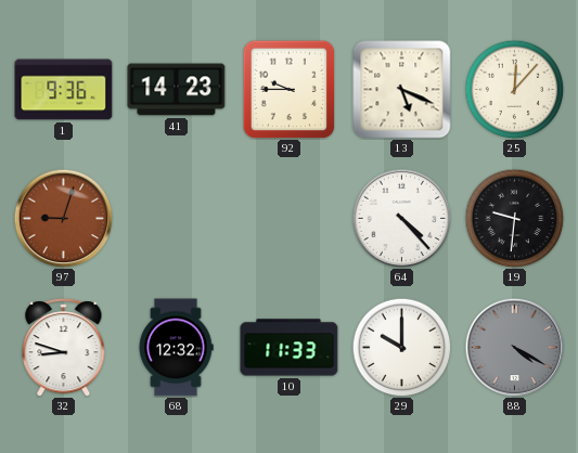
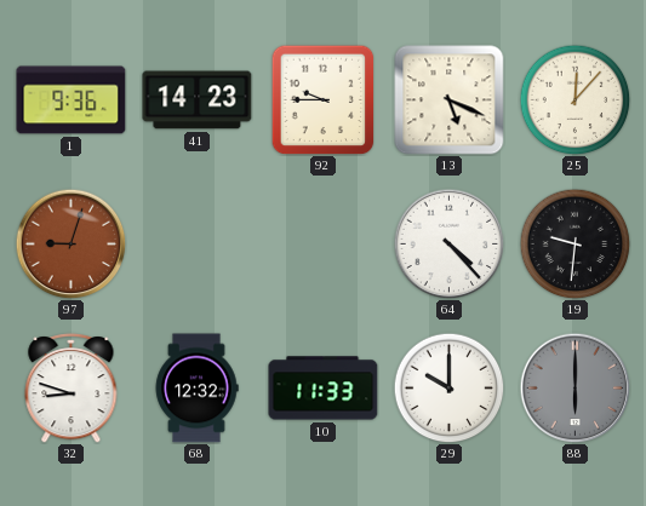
88: 4:20 -> 6:00 (574, 387)
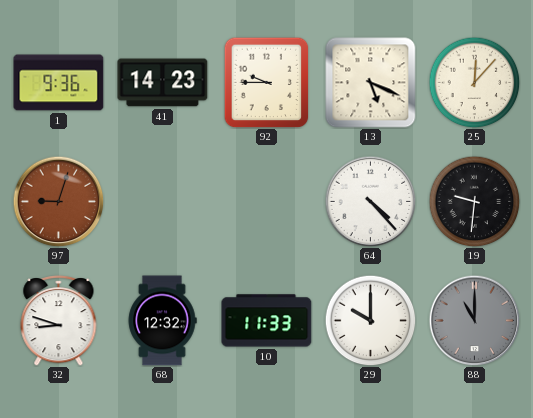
88: 6:00 -> 11:00 (474, 320)
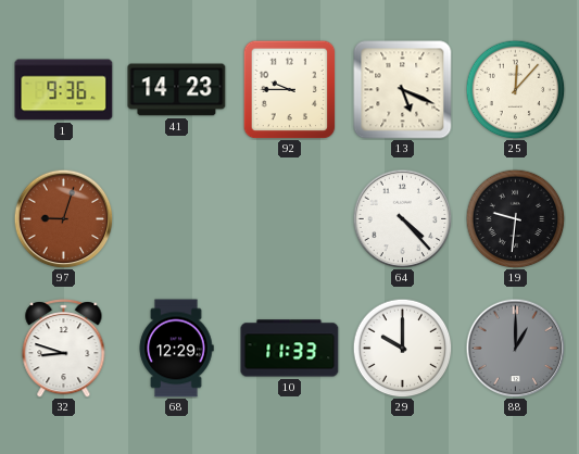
68: 12:32 -> 12:29 (176, 349)
88: 11:00 -> 1:00 (515, 348)
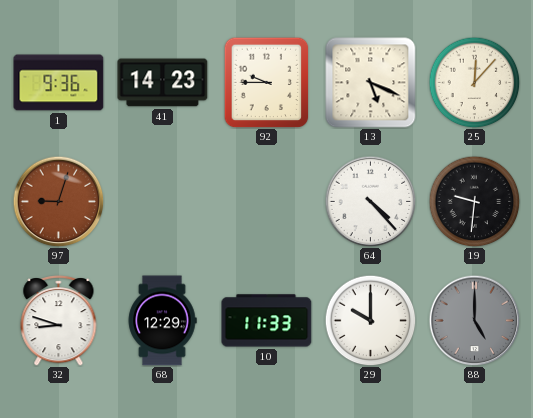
88: 1:00 -> 5:00 (474, 320)
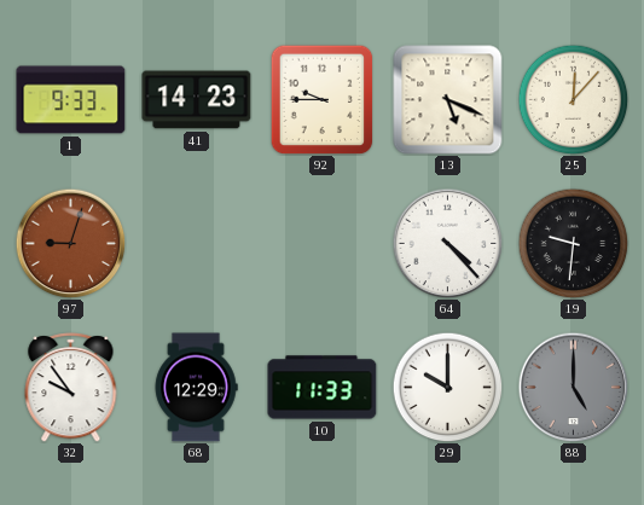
1: 9:36 -> 9:33 (71, 100)
32: 8:48 -> 9:54 (71, 388)
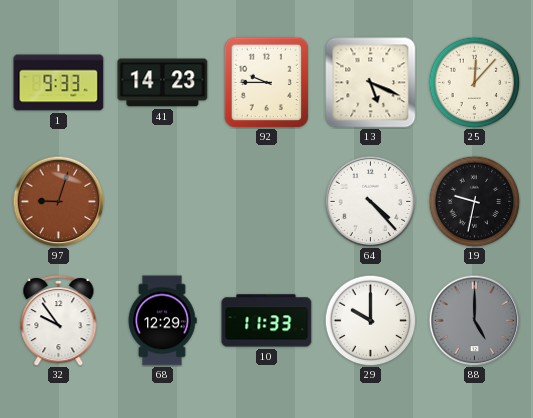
19: 9:31 -> 9:32 (474, 201)
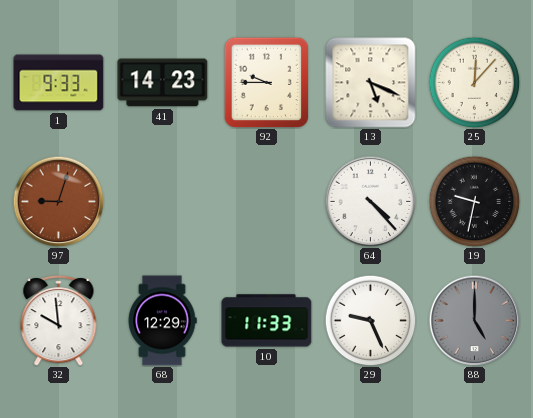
32: 9:54 -> 9:59 (59, 321)
29: 10:00 -> 9:26 (370, 320)
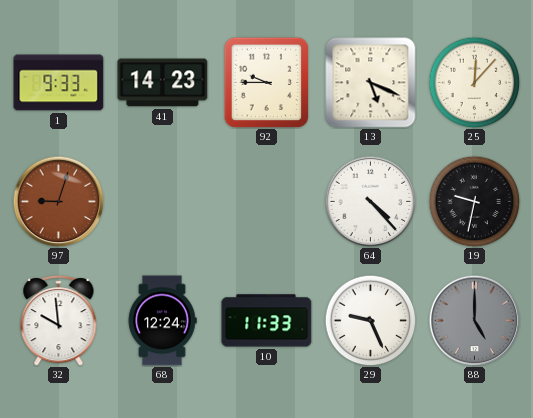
68: 12:29 -> 12:24 (162, 321)
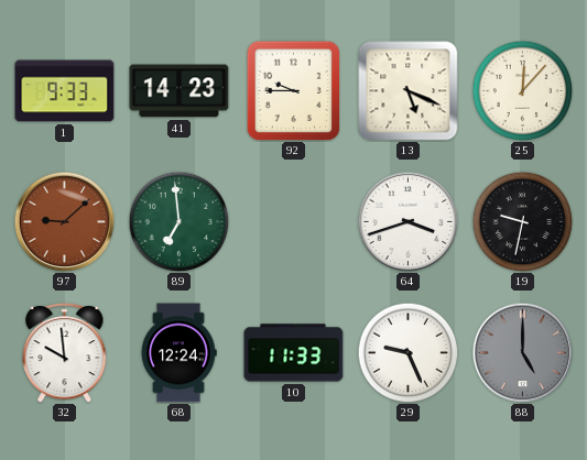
97: 9:03 -> 9:08 (64, 221)
89: none -> 6:59 (178, 221)
64: 4:23 -> 3:42 (407, 221)
